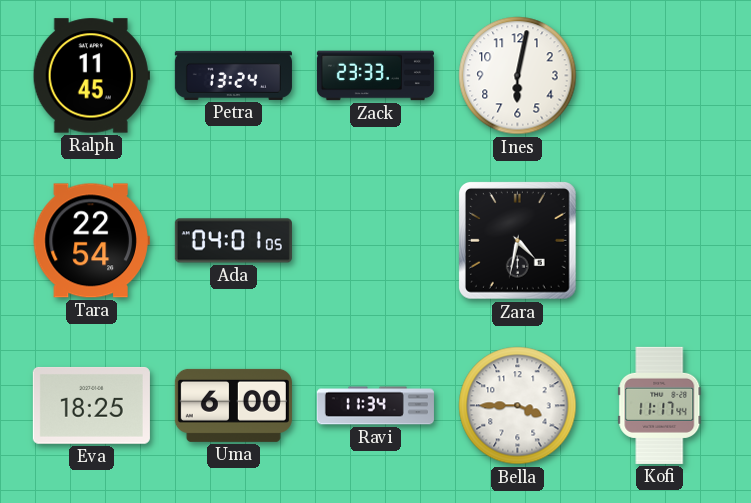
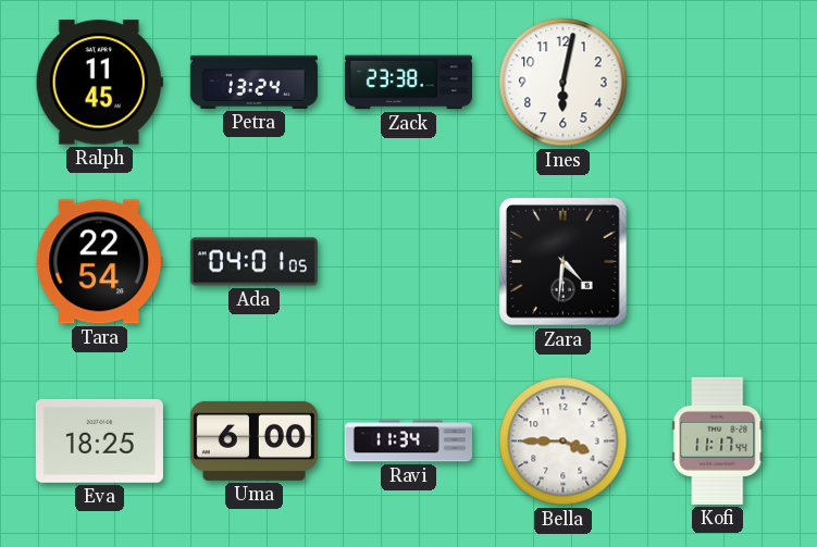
Zack: 23:33 -> 23:38 (408, 83)
Zara: 4:32 -> 4:31 (564, 262)
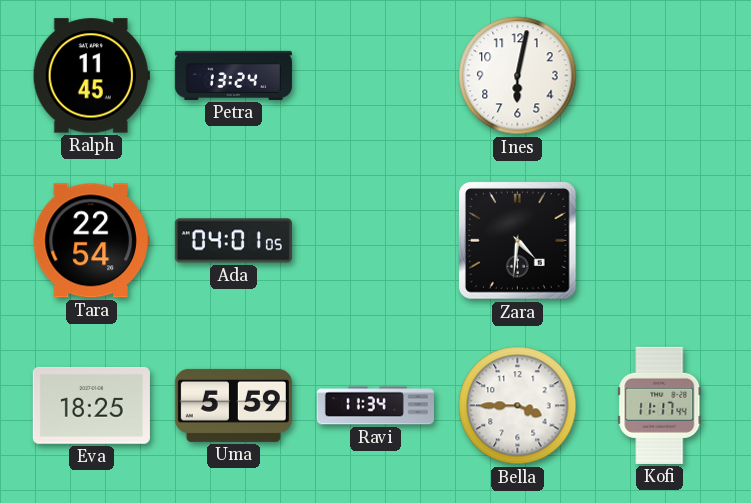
Zack: 23:38 -> none (408, 83)
Uma: 6:00 -> 5:59 (233, 405)
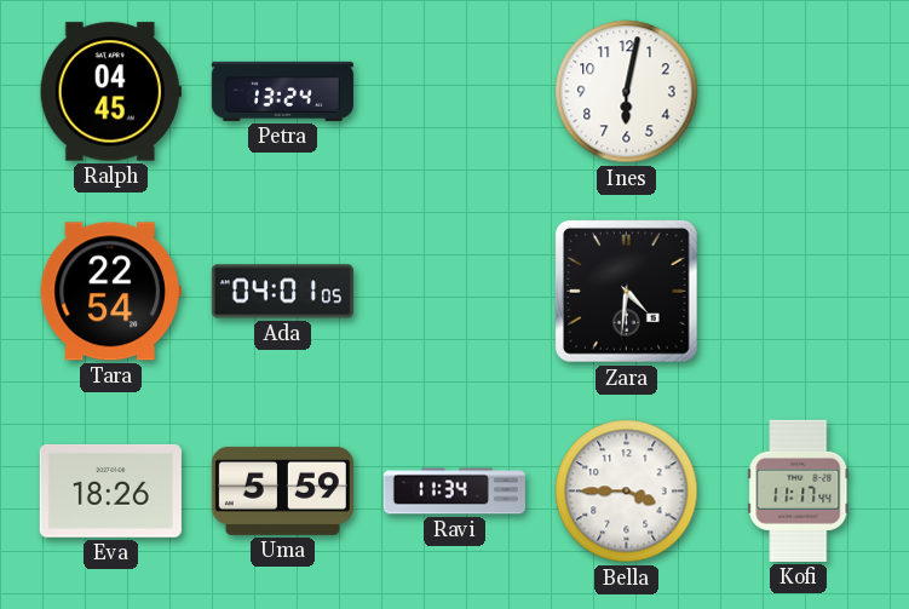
Ralph: 11:45 -> 04:45 (110, 92)
Eva: 18:25 -> 18:26 (110, 490)
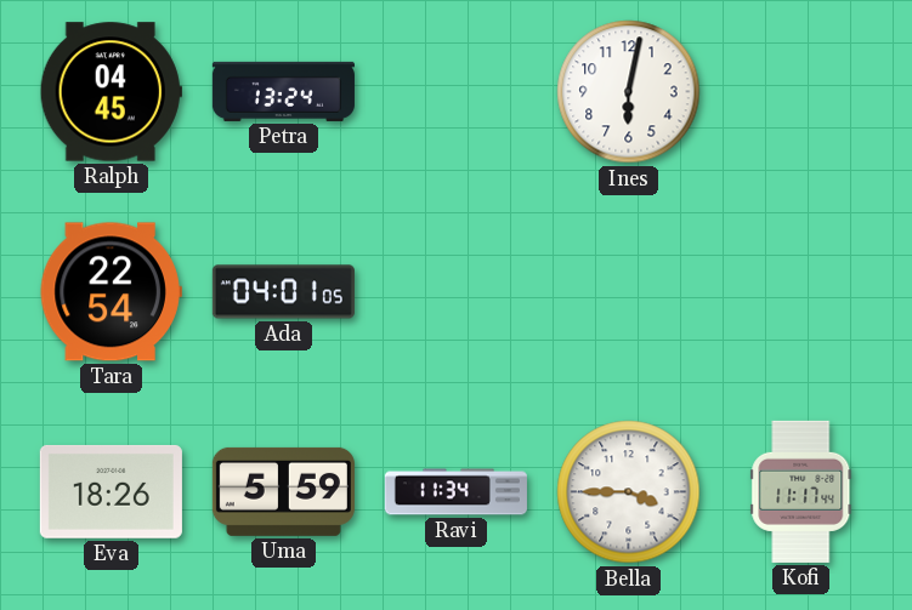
Zara: 4:31 -> none (627, 292)
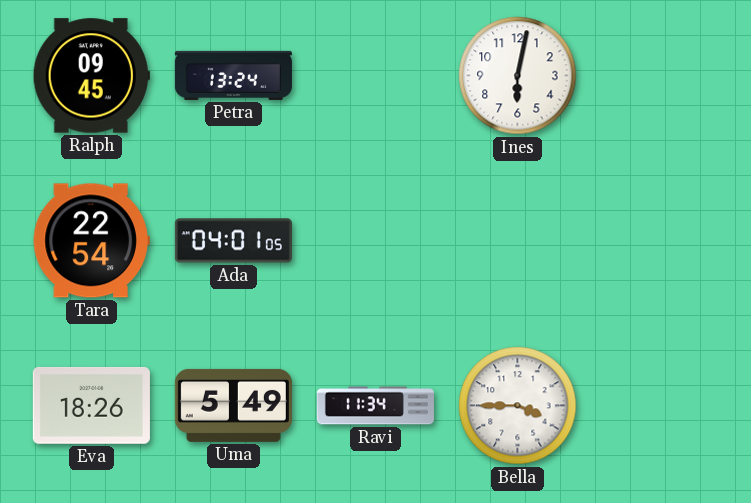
Ralph: 04:45 -> 09:45 (91, 76)
Uma: 5:59 -> 5:49 (233, 405)
Kofi: 11:17 -> none (801, 491)
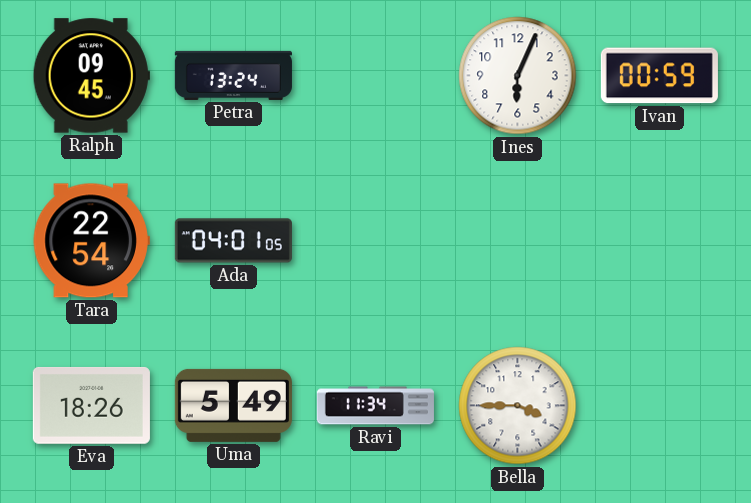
Ines: 6:02 -> 6:04 (518, 76)
Ivan: none -> 00:59 (659, 76)
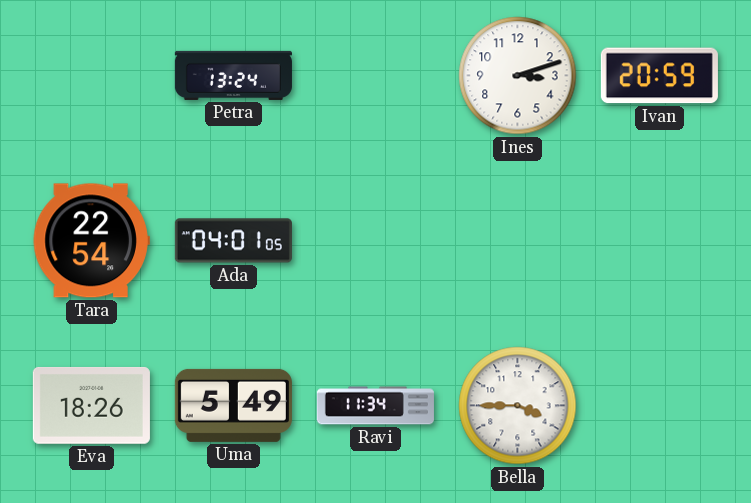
Ralph: 09:45 -> none (91, 76)
Ines: 6:04 -> 3:12 (518, 76)
Ivan: 00:59 -> 20:59 (659, 76)
